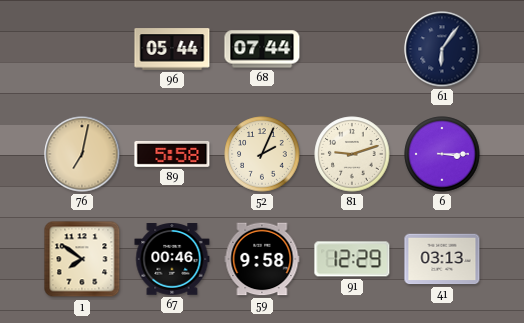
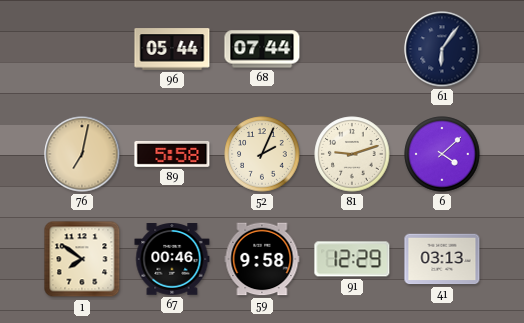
6: 3:15 -> 4:08 (442, 154)
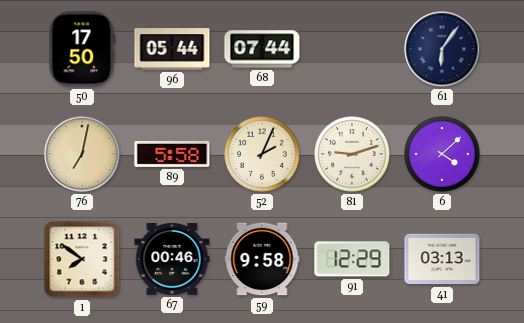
50: none -> 17:50 (82, 49)
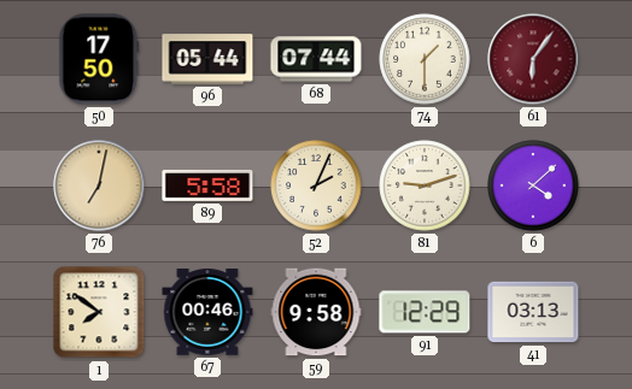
74: none -> 1:30 (425, 59)
61 dial: navy -> burgundy (533, 59)
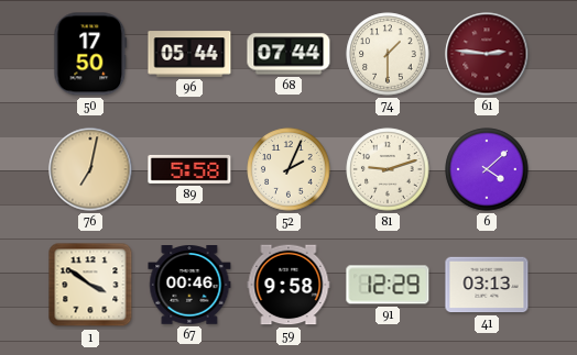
61: 6:06 -> 2:46 (487, 54)
1: 7:51 -> 3:51 (90, 285)
